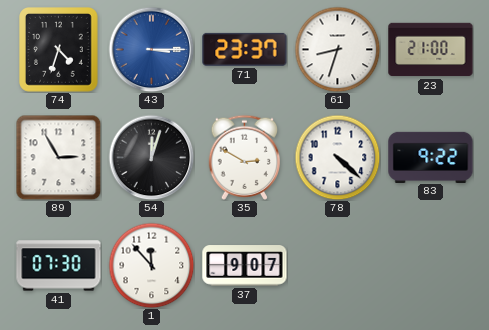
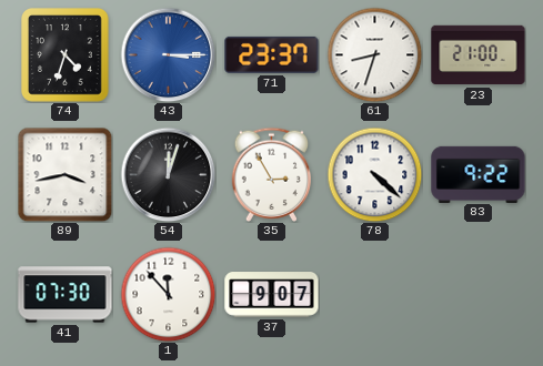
89: 2:55 -> 3:43 (64, 174)
35: 2:50 -> 2:55 (272, 174)
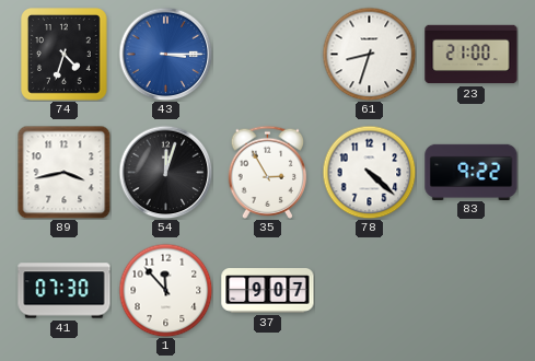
71: 23:37 -> none (272, 54)
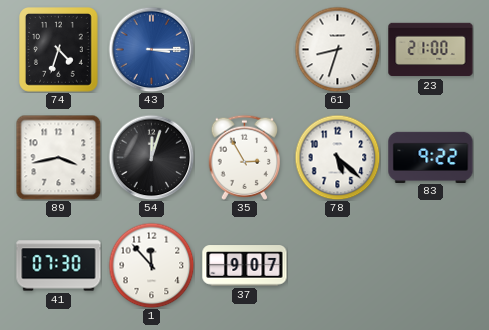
78: 4:22 -> 5:22 (337, 157)
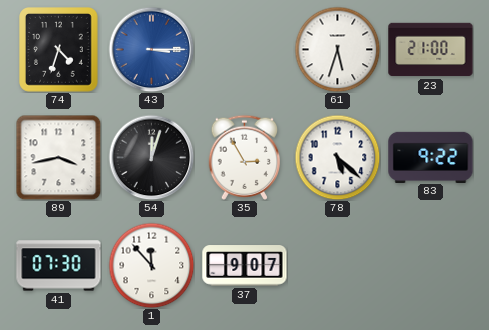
61: 8:33 -> 5:33 (337, 49)
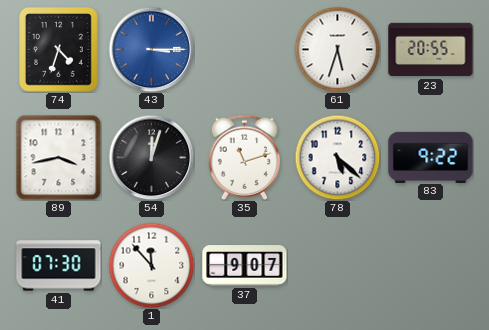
23: 21:00 -> 20:55 (431, 50)
35: 2:55 -> 11:12 (245, 157)
